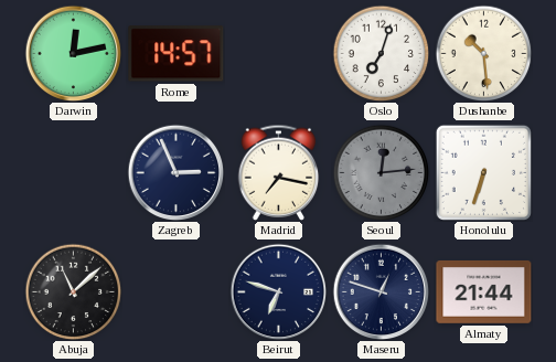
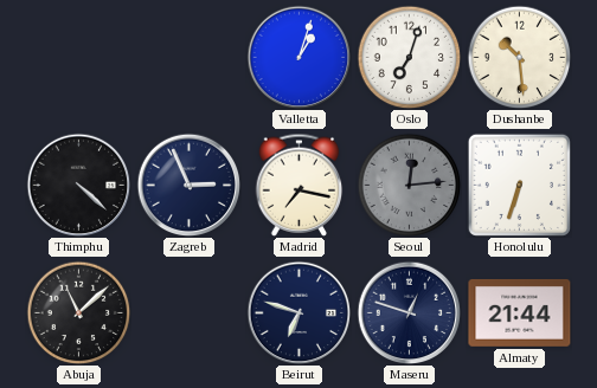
Darwin: 12:13 -> none (73, 53)
Rome: 14:57 -> none (177, 54)
Valletta: none -> 1:03 (298, 57)
Thimphu: none -> 4:22 (78, 185)
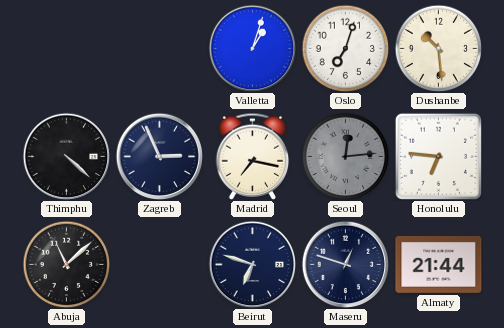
Honolulu: 6:33 -> 6:46 (438, 156)
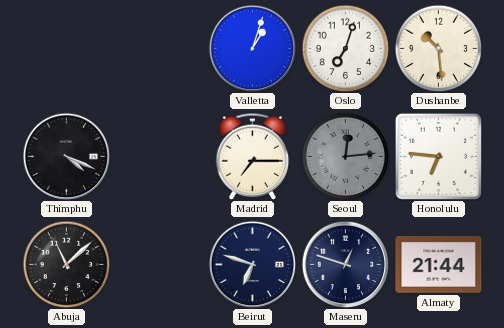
Thimphu: 4:22 -> 4:19 (66, 156)
Zagreb: 2:56 -> none (159, 156)
Madrid: 7:17 -> 7:15 (253, 156)
